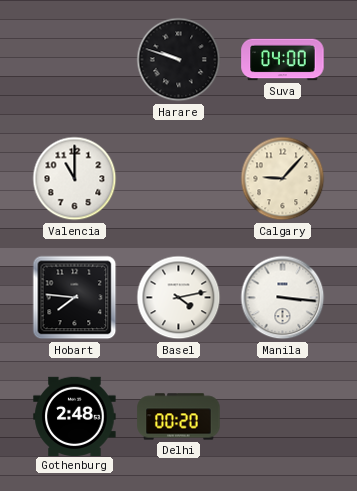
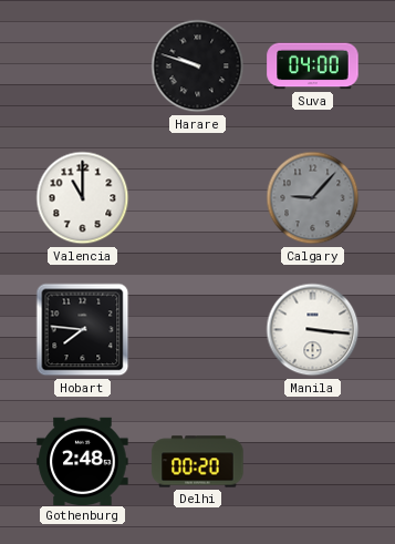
Calgary dial: cream -> grey (313, 198)
Basel: 4:13 -> none (179, 298)
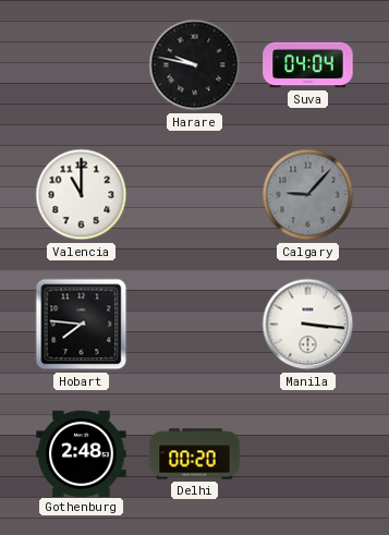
Harare: 9:48 -> 9:47 (195, 65)
Suva: 04:00 -> 04:04 (308, 65)
